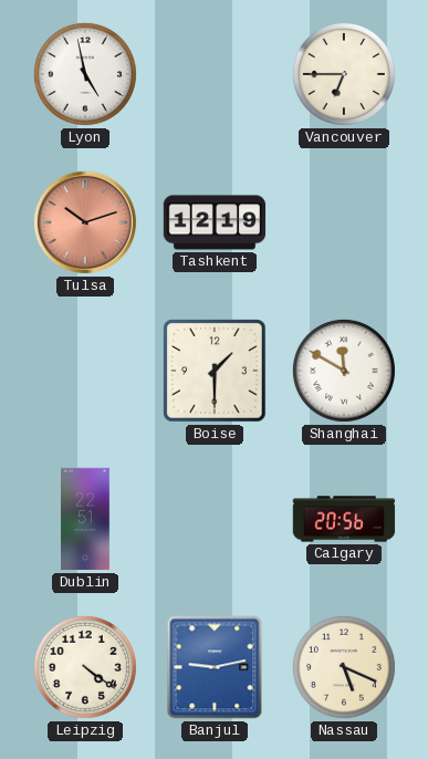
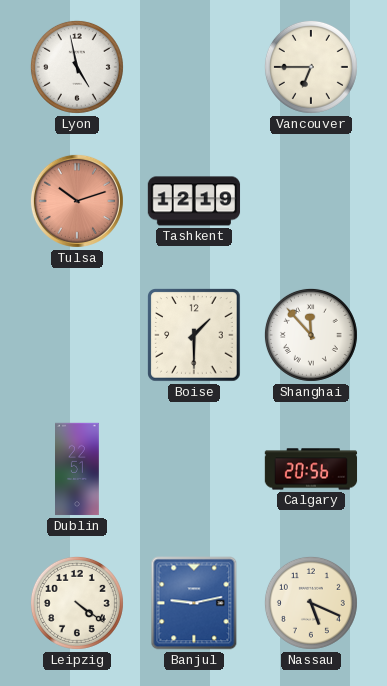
Shanghai: 11:50 -> 11:53 (311, 335)
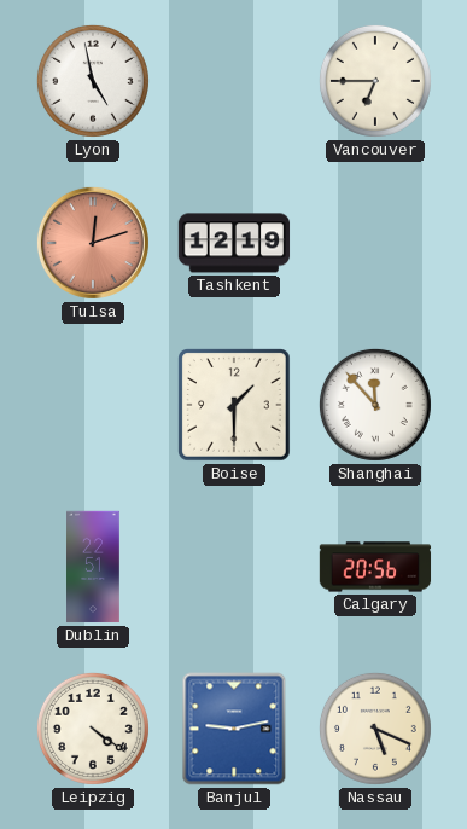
Tulsa: 10:12 -> 12:12 (93, 243)
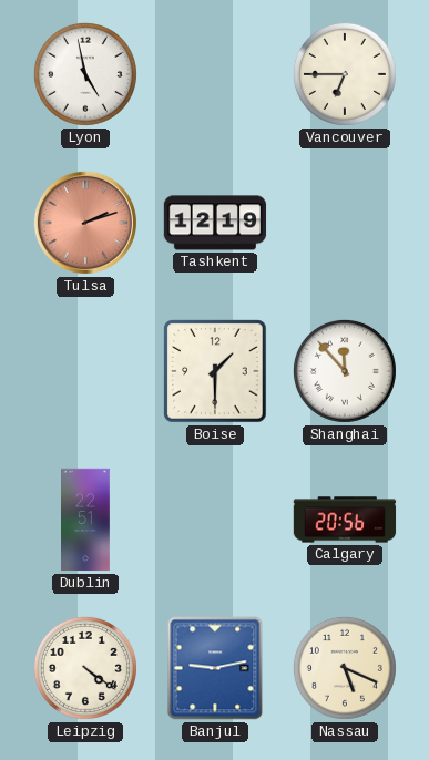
Tulsa: 12:12 -> 2:12 (85, 223)
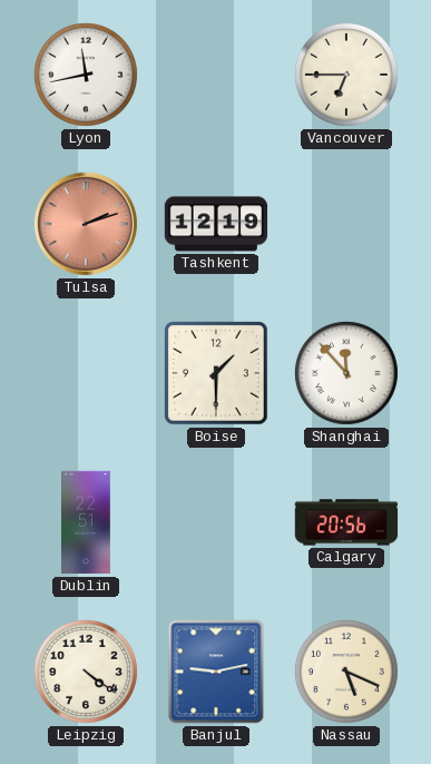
Lyon: 4:58 -> 11:43 (86, 75)
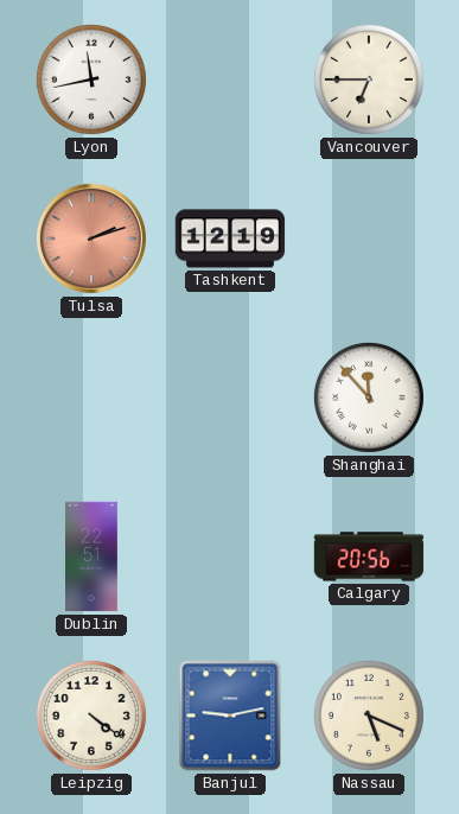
Boise: 1:30 -> none (216, 373)
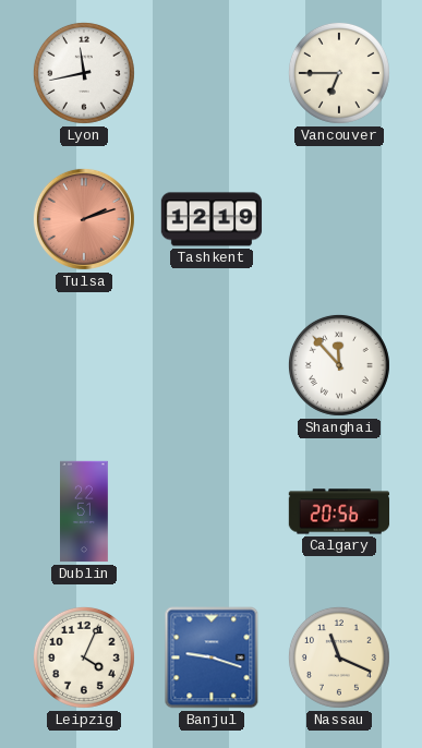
Leipzig: 4:21 -> 4:04 (84, 657)
Banjul: 9:13 -> 9:18 (212, 657)
Nassau: 5:19 -> 11:19 (339, 657)
